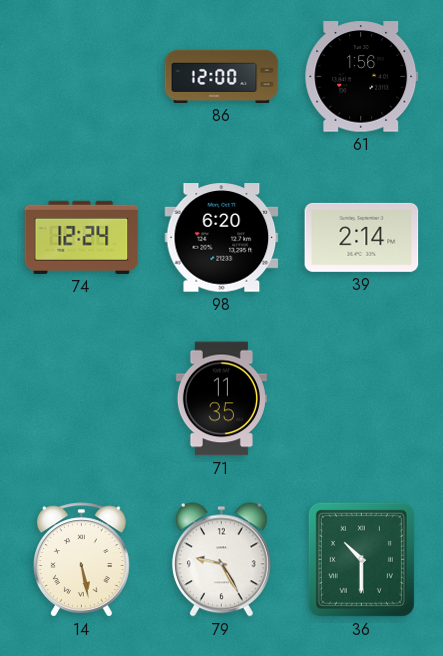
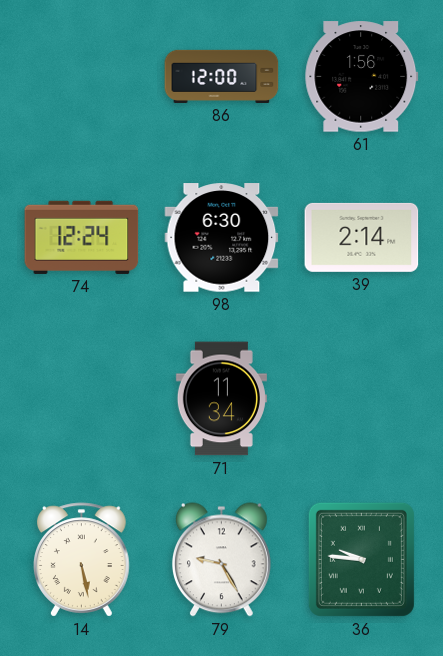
98: 6:20 -> 6:30 (222, 238)
71: 11:35 -> 11:34 (221, 399)
36: 10:30 -> 9:46 (361, 559)
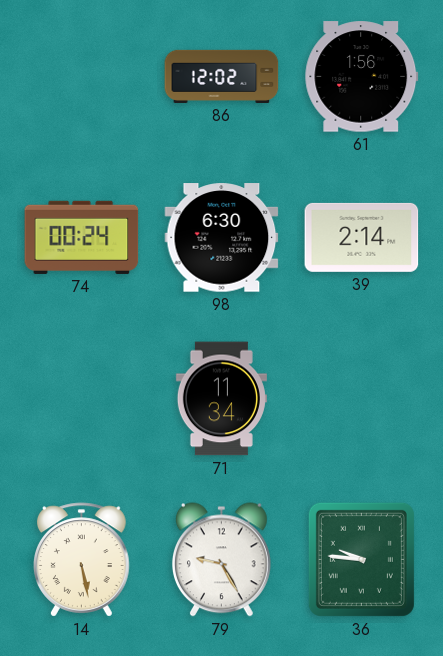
86: 12:00 -> 12:02 (222, 76)
74: 12:24 -> 00:24 (82, 237)
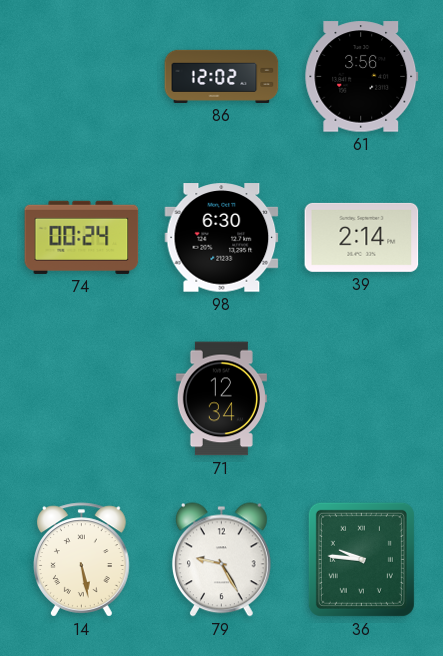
61: 1:56 -> 3:56 (362, 77)
71: 11:34 -> 12:34 (221, 399)
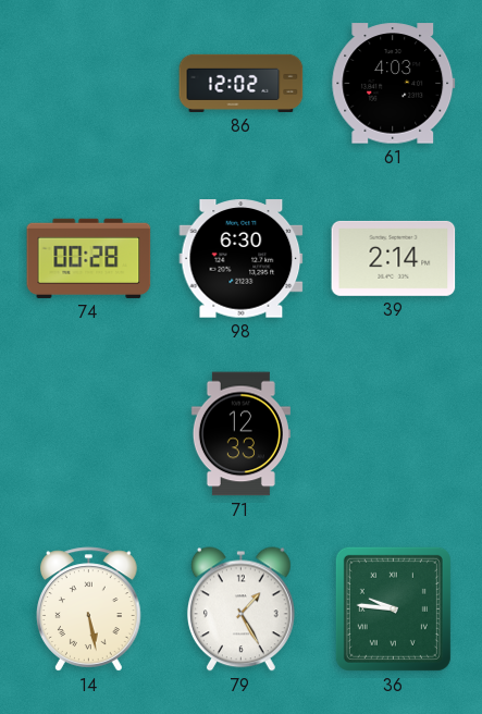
61: 3:56 -> 4:03 (394, 84)
74: 00:24 -> 00:28 (89, 258)
71: 12:34 -> 12:33 (240, 434)
79: 9:25 -> 1:25 (240, 610)
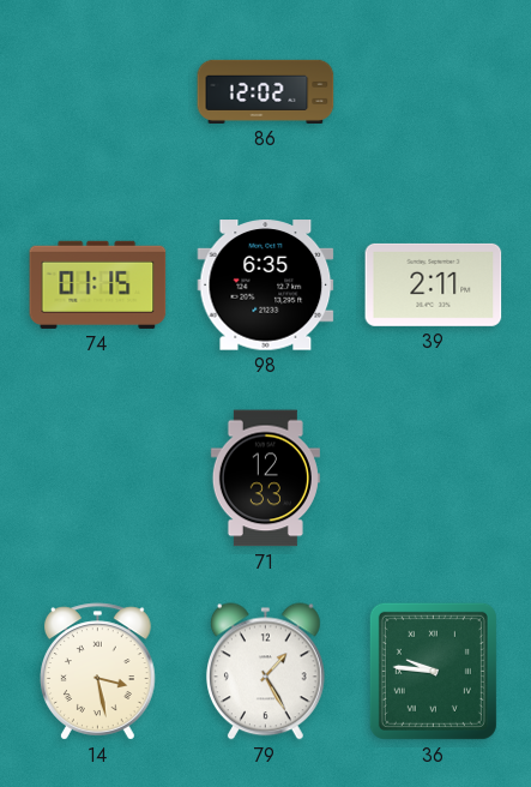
61: 4:03 -> none (394, 84)
74: 00:28 -> 01:15 (98, 284)
98: 6:30 -> 6:35 (266, 286)
39: 2:14 -> 2:11 (434, 284)
14: 5:28 -> 3:28 (98, 672)
